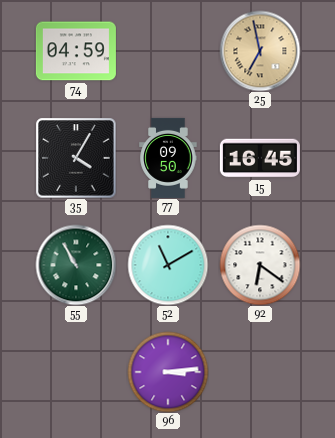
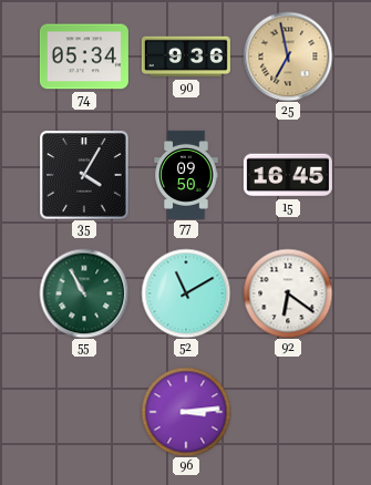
74: 04:59 -> 05:34 (84, 56)
90: none -> 9:36 (186, 56)
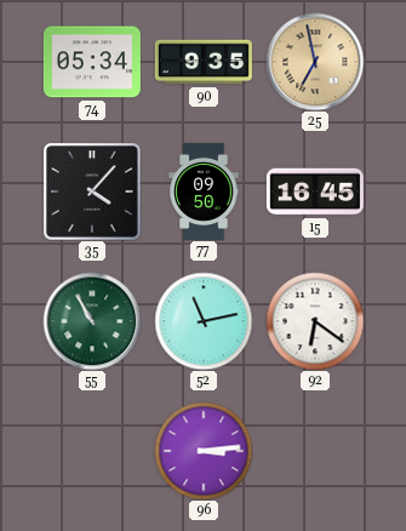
90: 9:36 -> 9:35 (204, 62)
35: 4:05 -> 4:07 (92, 192)
52: 11:10 -> 11:13 (204, 321)
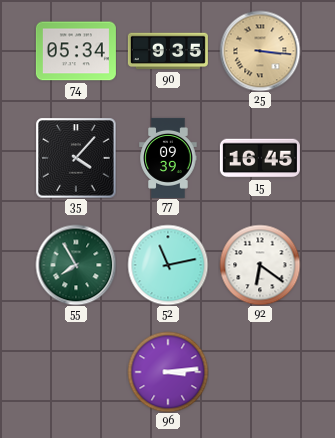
25: 6:58 -> 3:16 (260, 51)
77: 09:50 -> 09:39 (168, 158)
55: 10:55 -> 7:55 (76, 265)
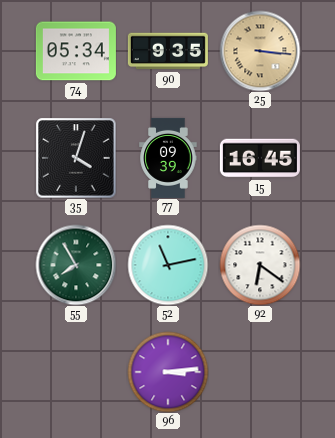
35: 4:07 -> 4:03 (76, 158)
